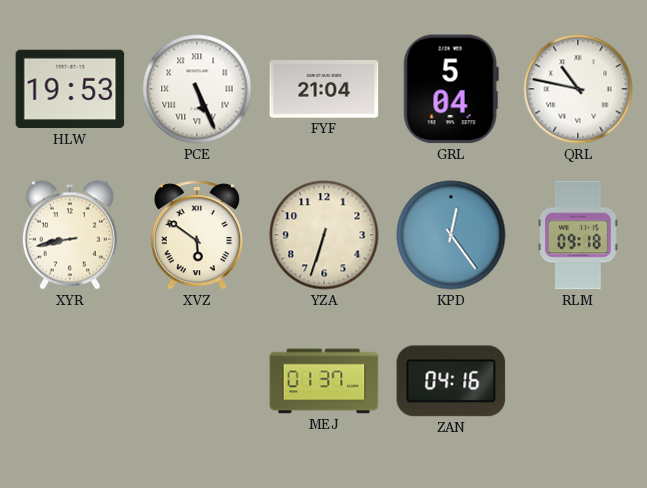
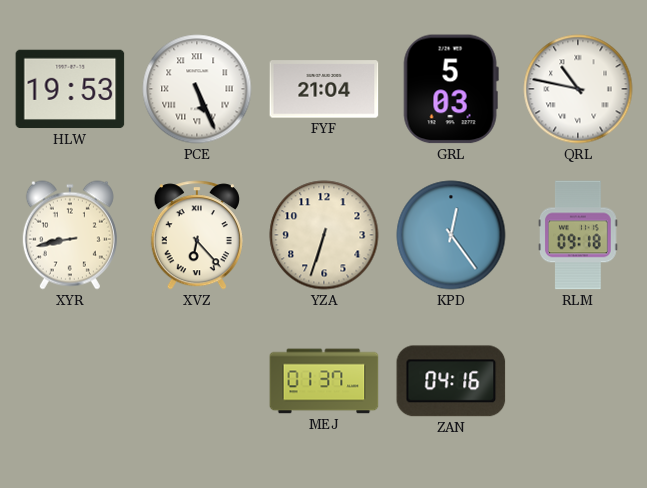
GRL: 5:04 -> 5:03 (451, 89)
XVZ: 5:51 -> 6:23 (197, 235)
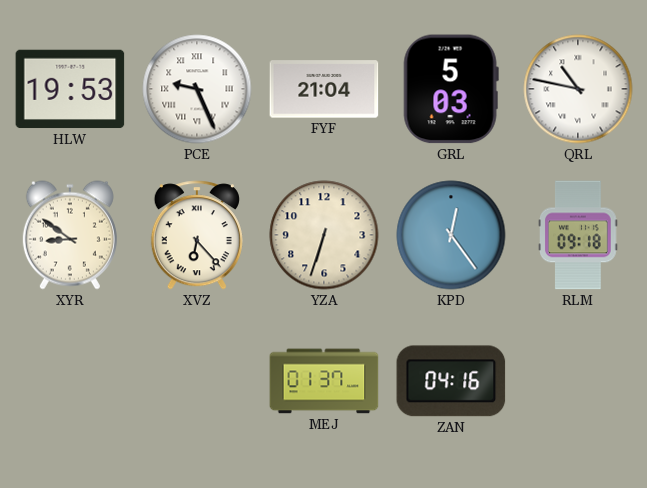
PCE: 5:26 -> 9:26 (197, 89)
XYR: 8:43 -> 8:51 (70, 235)
